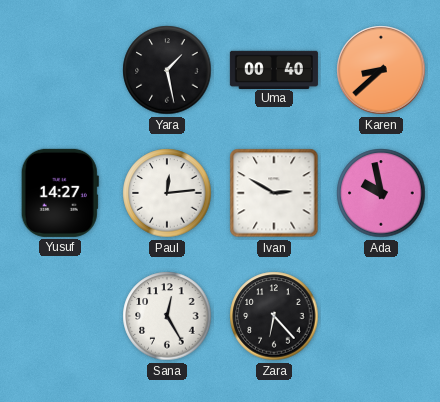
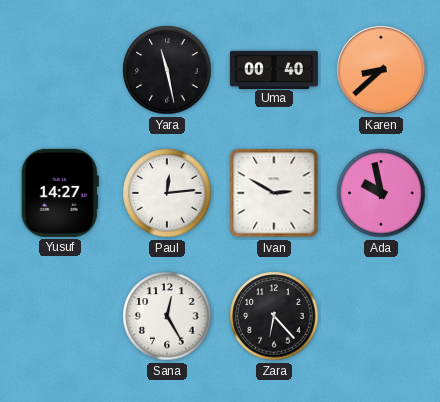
Yara: 1:28 -> 11:28 (167, 70)
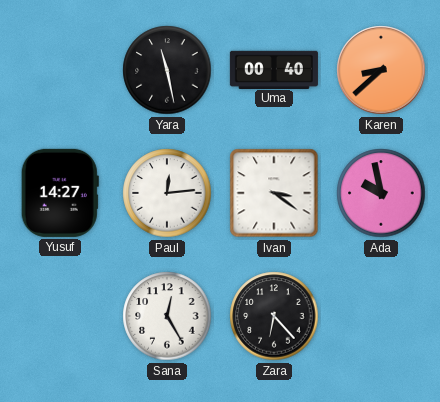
Ivan: 2:50 -> 3:21 (274, 193)
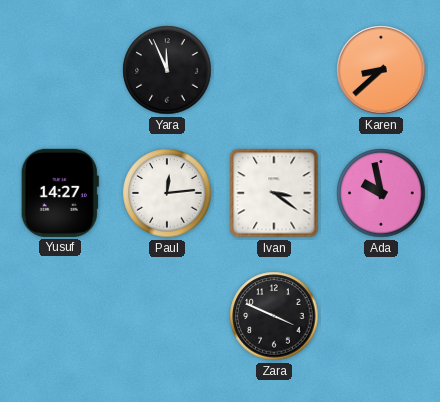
Yara: 11:28 -> 11:56 (167, 70)
Uma: 00:40 -> none (274, 69)
Sana: 12:25 -> none (167, 316)
Zara: 6:23 -> 3:49 (274, 316)
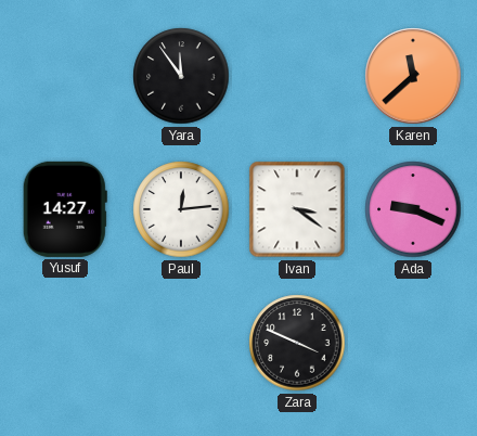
Yara: 11:56 -> 11:54 (181, 76)
Karen: 8:38 -> 11:38 (413, 76)
Ada: 9:58 -> 9:19 (413, 209)
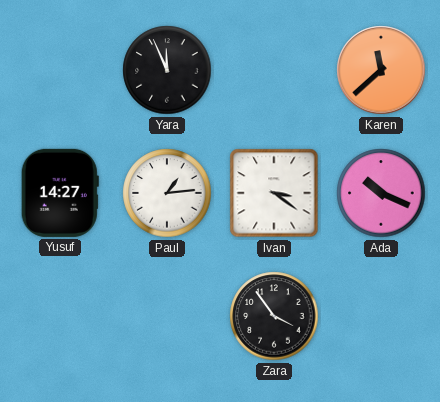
Yara: 11:54 -> 11:56 (167, 70)
Paul: 12:14 -> 1:14 (167, 193)
Ada: 9:19 -> 10:19 (381, 193)
Zara: 3:49 -> 3:54 (274, 316)
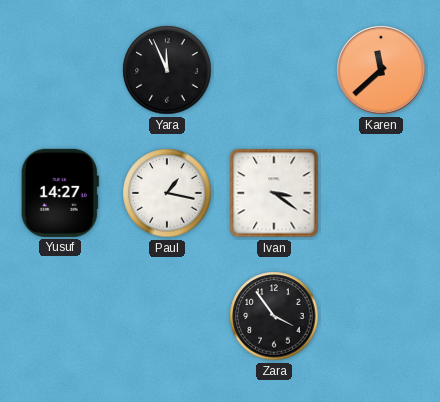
Paul: 1:14 -> 1:17 (167, 193)
Ada: 10:19 -> none (381, 193)
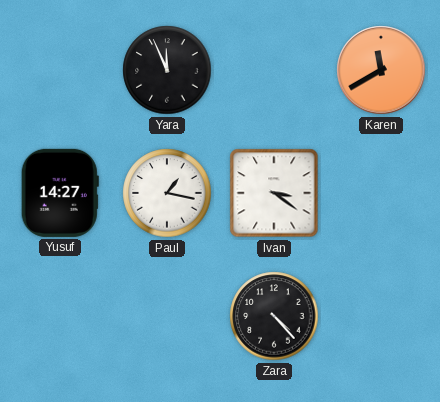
Karen: 11:38 -> 11:40 (381, 70)
Zara: 3:54 -> 4:23 (274, 316)
